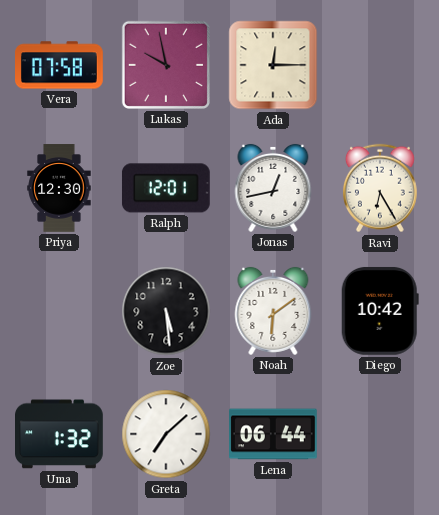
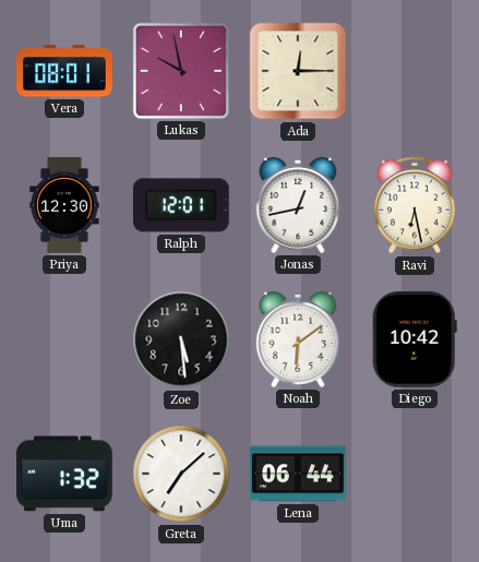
Vera: 07:58 -> 08:01 (65, 71)
Ravi: 6:25 -> 6:28 (415, 205)
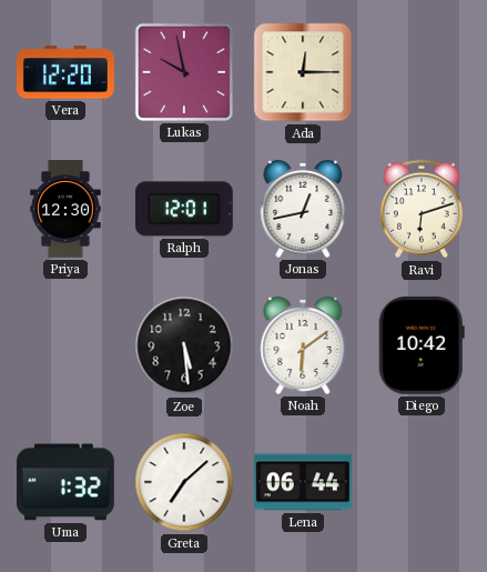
Vera: 08:01 -> 12:20 (67, 72)
Ravi: 6:28 -> 6:12 (422, 209)
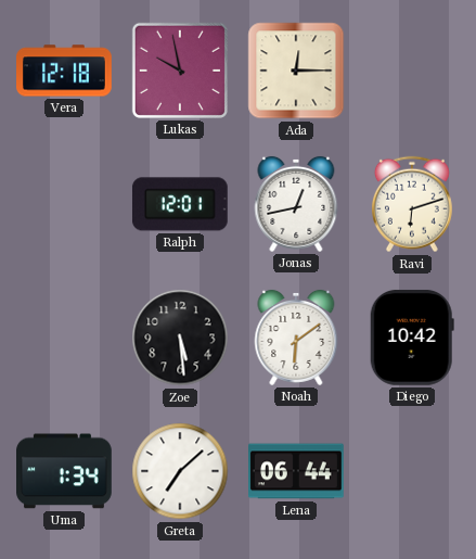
Vera: 12:20 -> 12:18 (65, 71)
Priya: 12:30 -> none (65, 209)
Uma: 1:32 -> 1:34 (65, 471)
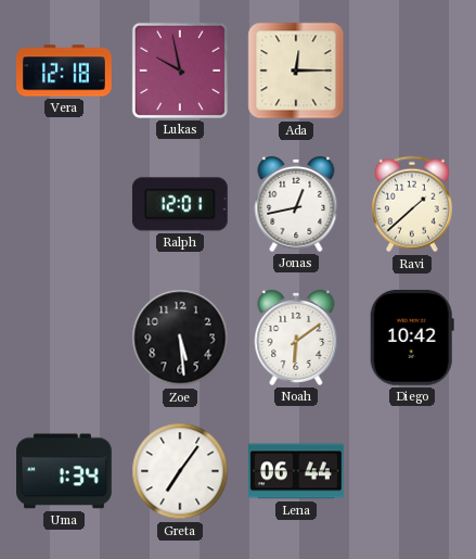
Ravi: 6:12 -> 1:38 (412, 204)
Greta: 7:08 -> 7:06 (180, 471)
